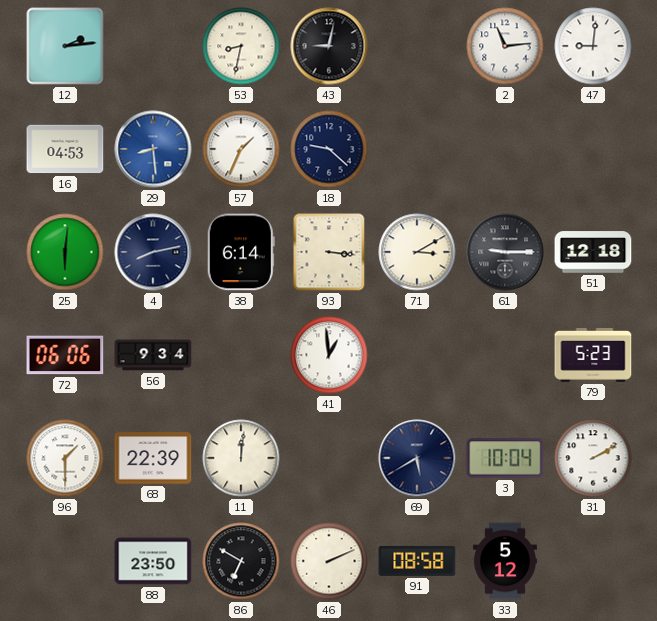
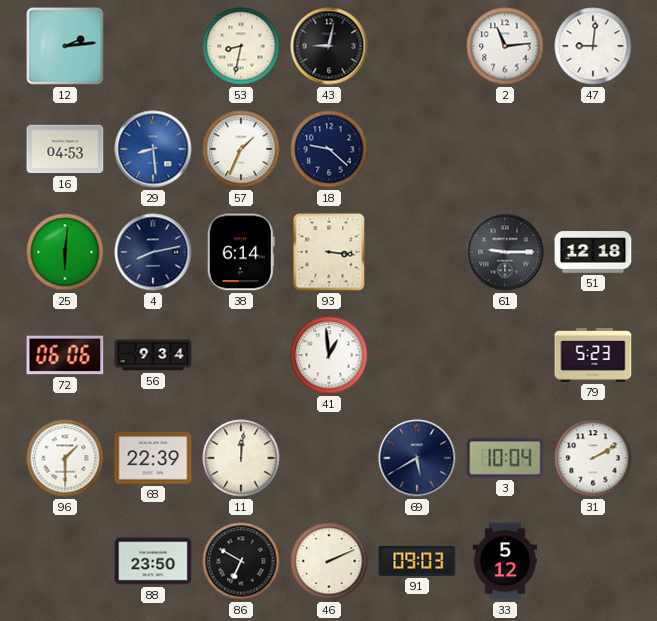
71: 3:10 -> none (417, 252)
91: 08:58 -> 09:03 (417, 561)
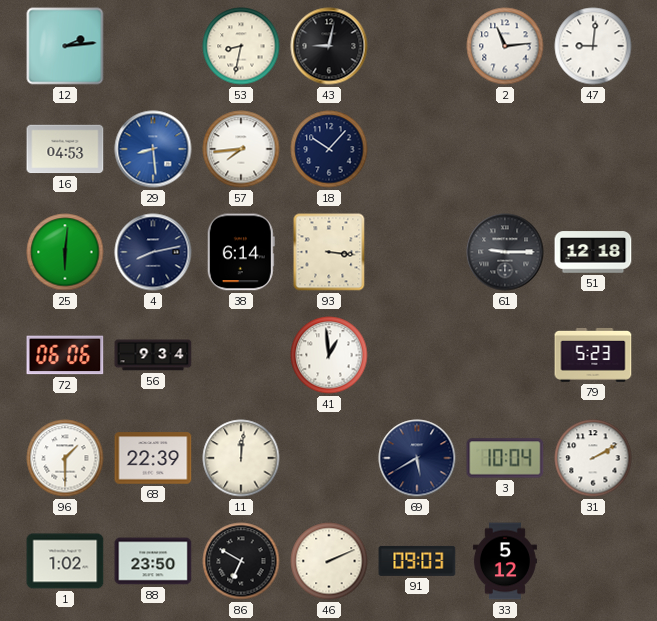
57: 1:34 -> 7:44 (241, 149)
18: 9:22 -> 10:07 (329, 149)
1: none -> 1:02 (65, 561)
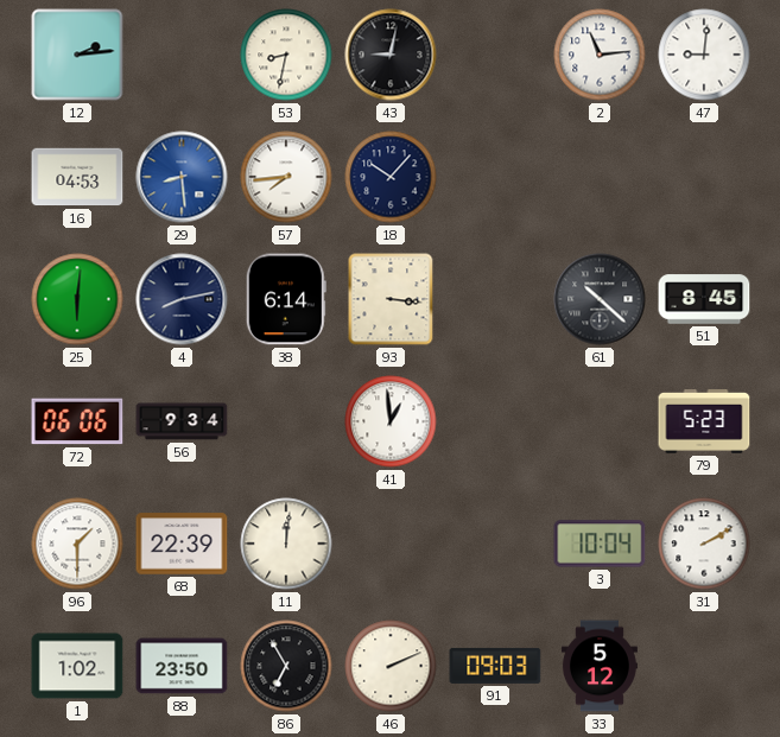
61: 9:15 -> 10:22 (600, 299)
51: 12:18 -> 8:45 (704, 299)
69: 5:40 -> none (417, 458)
86: 6:50 -> 6:55 (286, 666)
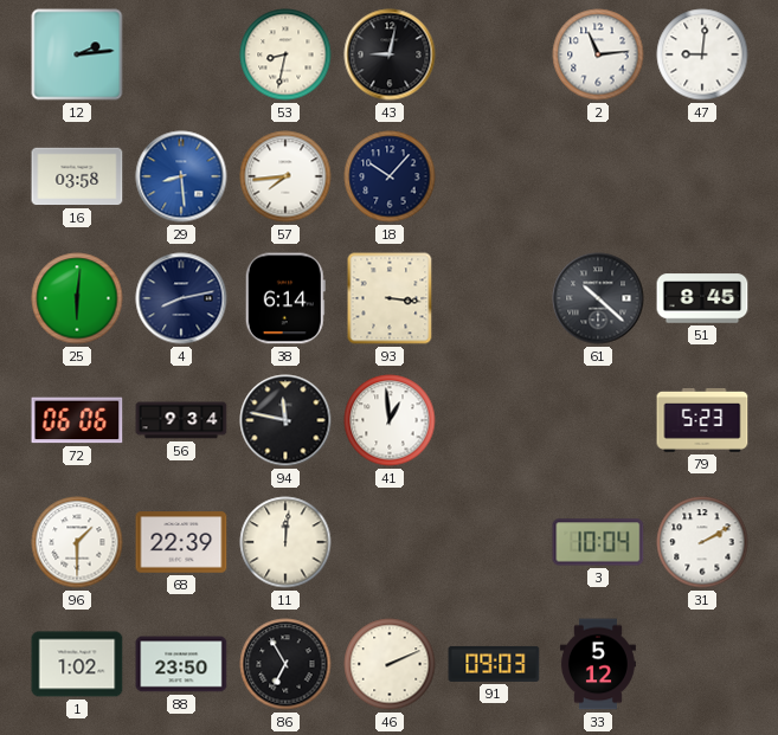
16: 04:53 -> 03:58 (77, 176)
94: none -> 11:47 (285, 420)
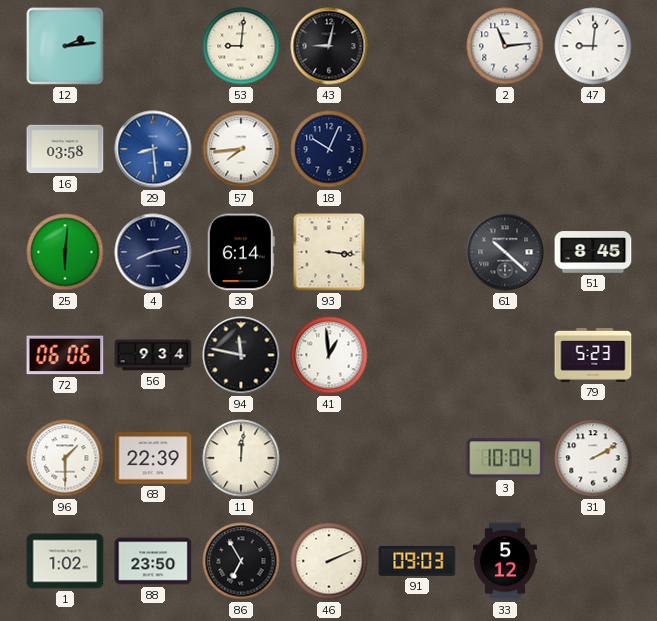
53: 8:32 -> 9:01 (241, 46)
18: 10:07 -> 10:04 (329, 149)
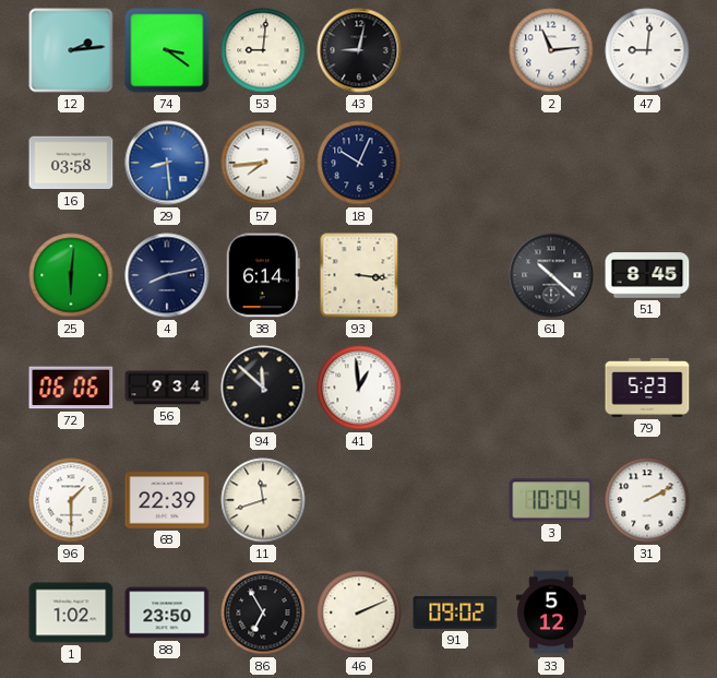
74: none -> 3:21 (167, 50)
94: 11:47 -> 11:52 (263, 388)
11: 12:01 -> 11:42 (263, 500)
91: 09:03 -> 09:02 (455, 612)
